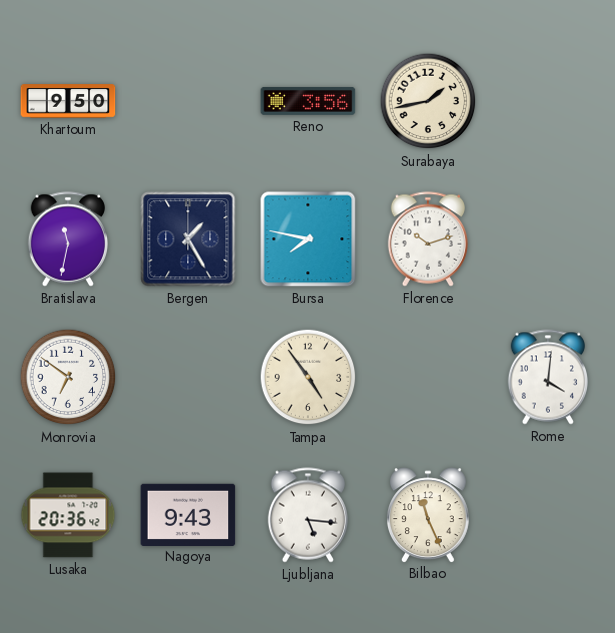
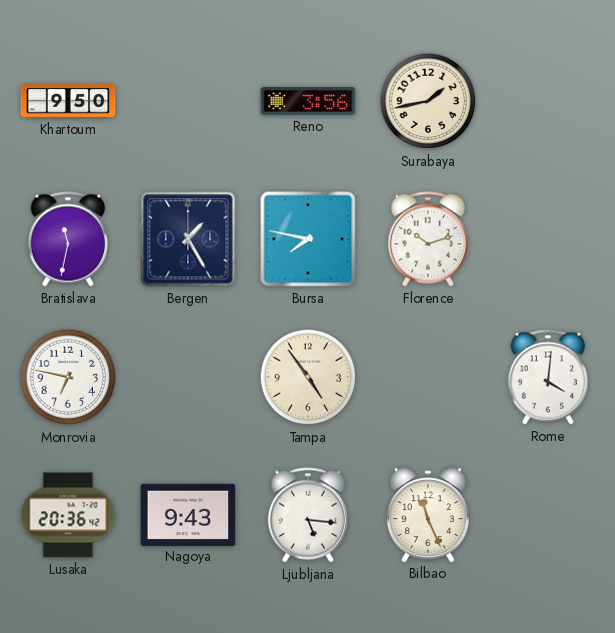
Monrovia: 6:51 -> 6:47 (68, 377)
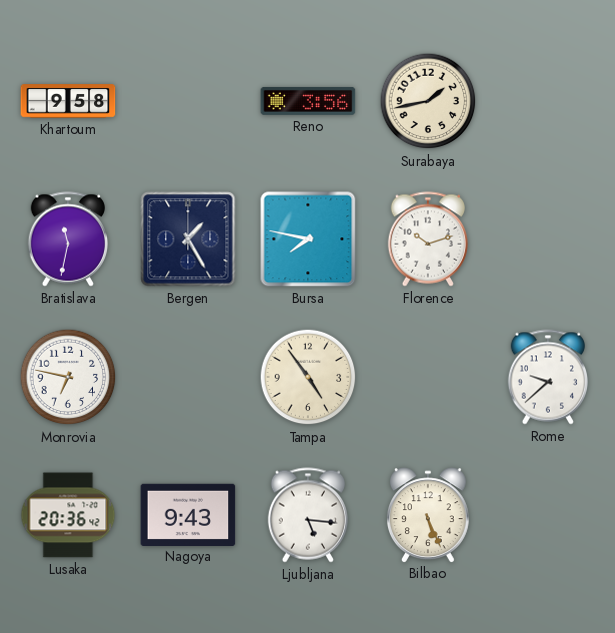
Khartoum: 9:50 -> 9:58 (68, 101)
Rome: 4:01 -> 9:38 (547, 377)
Bilbao: 11:26 -> 5:26 (428, 515)
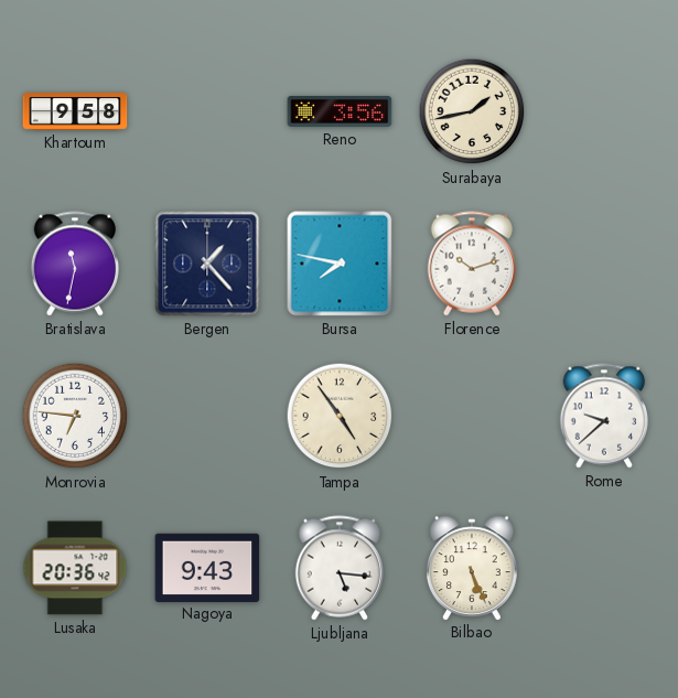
Bergen: 1:25 -> 1:23 (207, 264)
Monrovia: 6:47 -> 6:46 (75, 416)
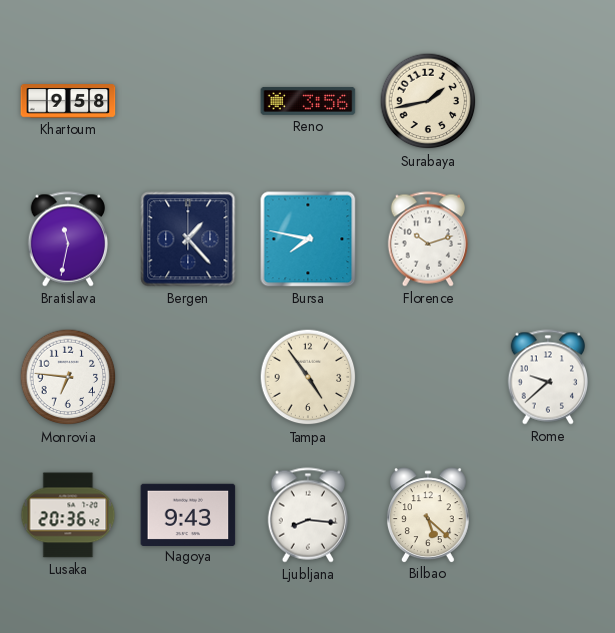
Ljubljana: 5:16 -> 8:16 (307, 515)
Bilbao: 5:26 -> 5:22 (428, 515)
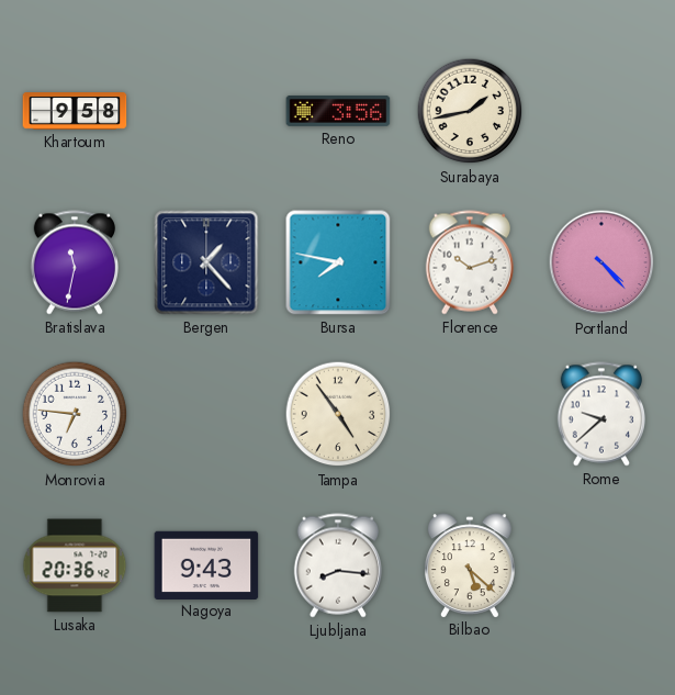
Portland: none -> 4:23 (601, 262)
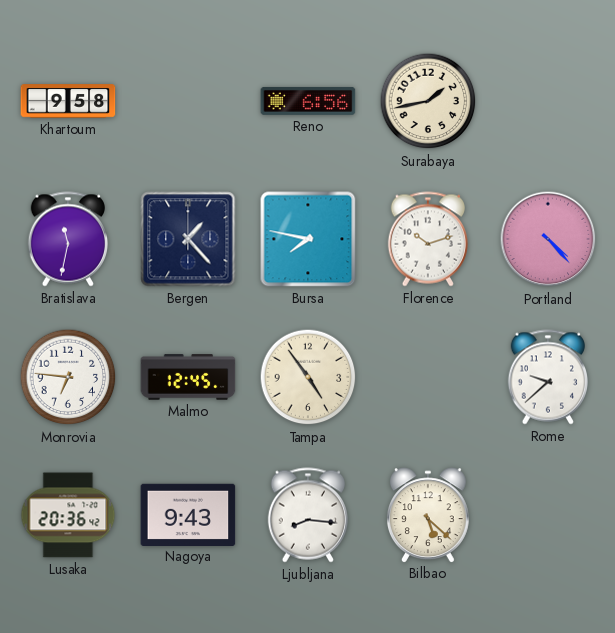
Reno: 3:56 -> 6:56 (308, 101)
Malmo: none -> 12:45 (188, 377)
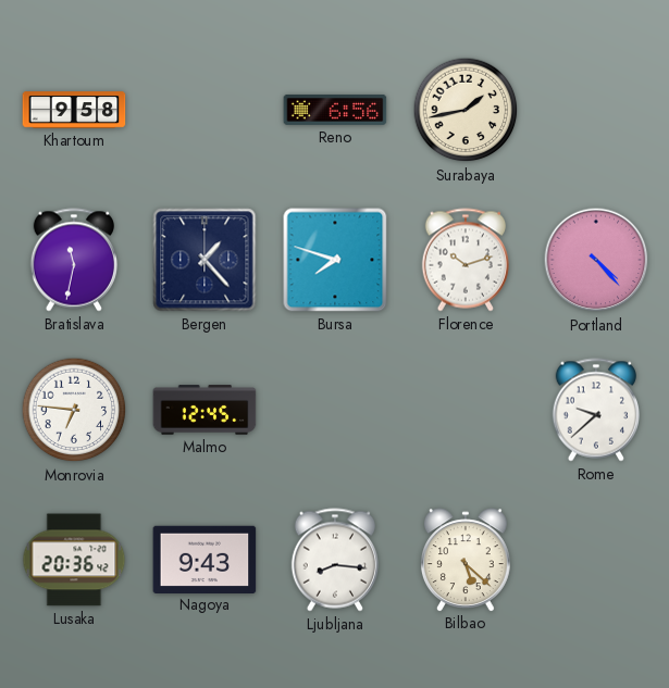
Bursa: 7:47 -> 7:48 (335, 260)
Tampa: 4:54 -> none (308, 377)
